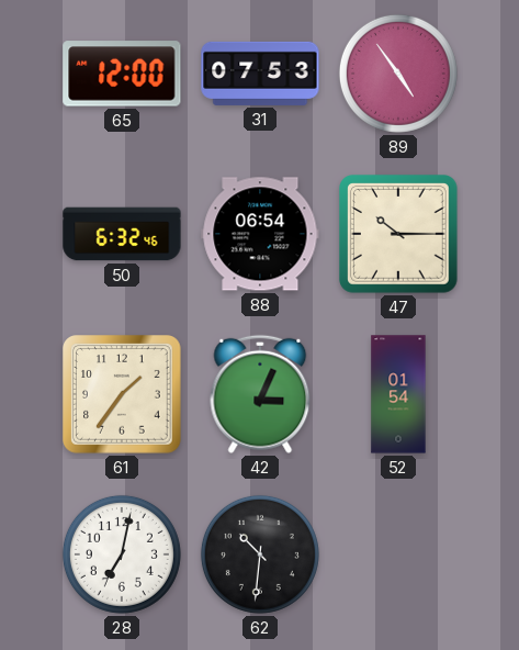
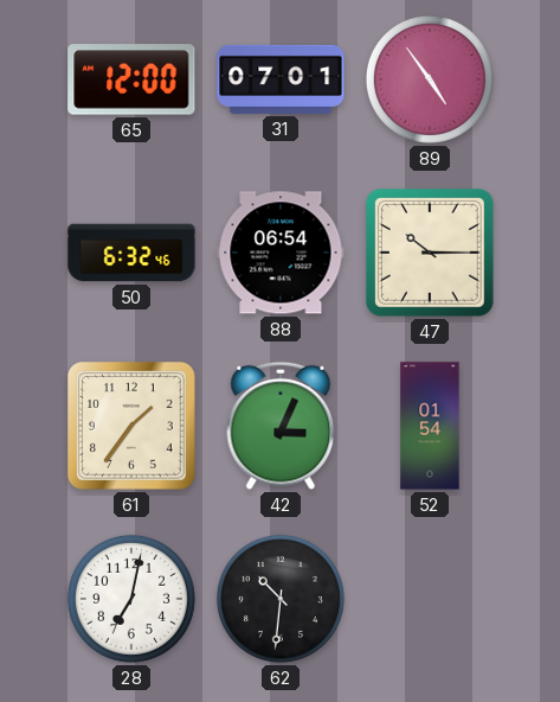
31: 07:53 -> 07:01 (281, 79)
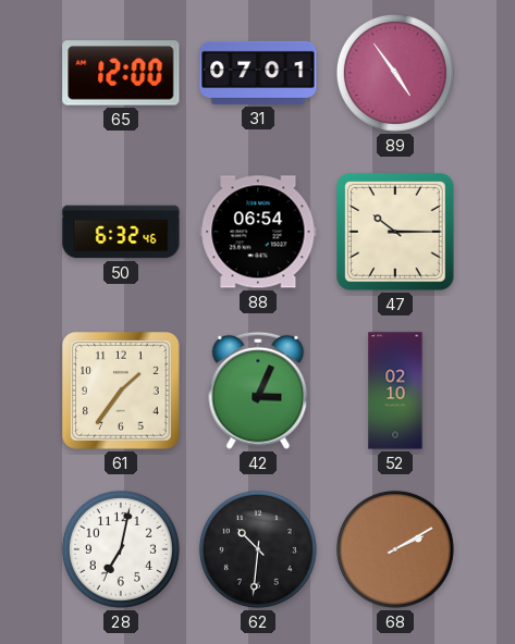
52: 01:54 -> 02:10 (395, 391)
68: none -> 2:10 (395, 549)
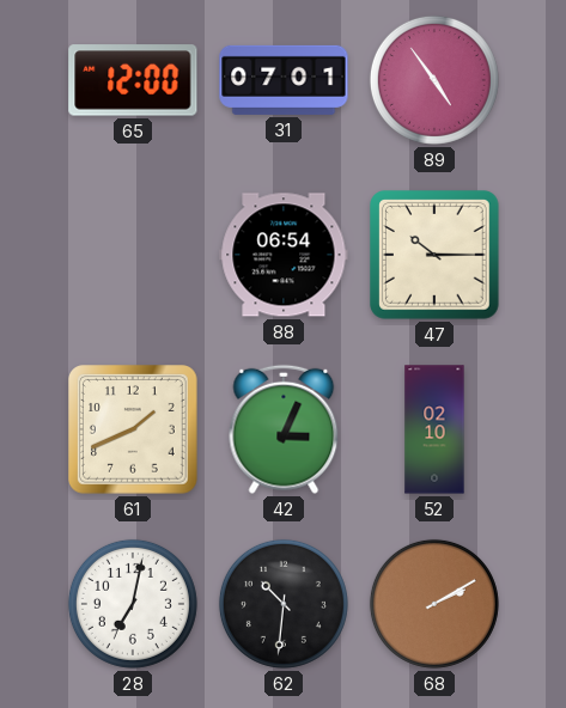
50: 6:32 -> none (121, 232)
61: 1:36 -> 1:41 (134, 431)
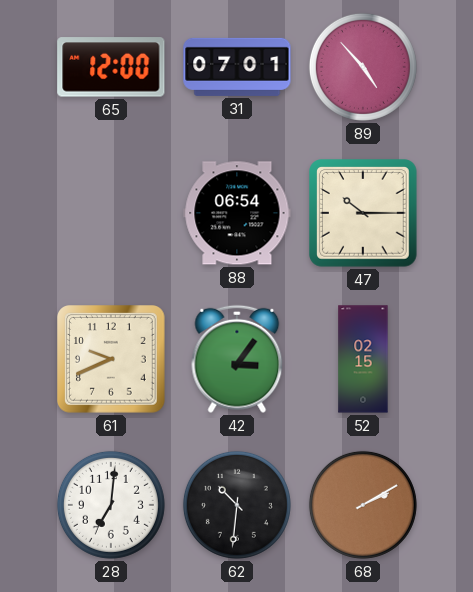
89: 4:54 -> 4:53 (363, 67)
61: 1:41 -> 9:41 (112, 360)
42: 3:04 -> 3:06 (237, 359)
52: 02:10 -> 02:15 (363, 359)
28: 7:02 -> 7:01 (111, 505)
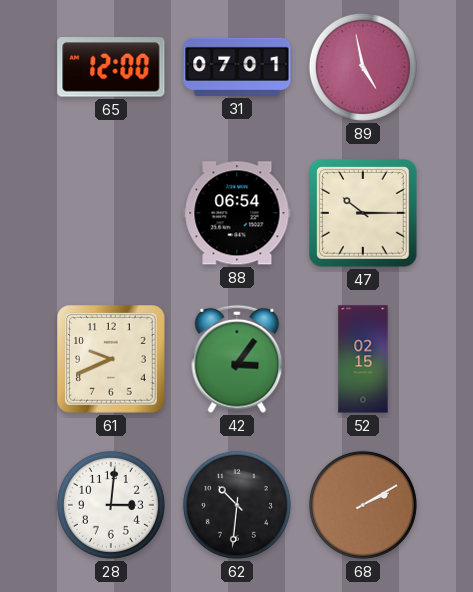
89: 4:53 -> 4:58 (363, 67)
28: 7:01 -> 3:01 (111, 505)
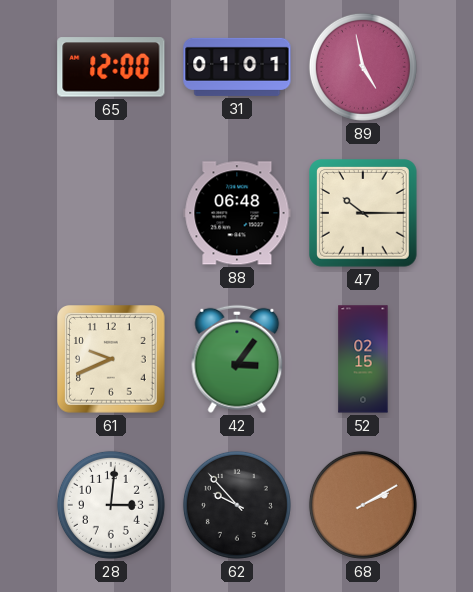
31: 07:01 -> 01:01 (237, 67)
88: 06:54 -> 06:48 (237, 213)
62: 10:31 -> 9:53 (237, 505)
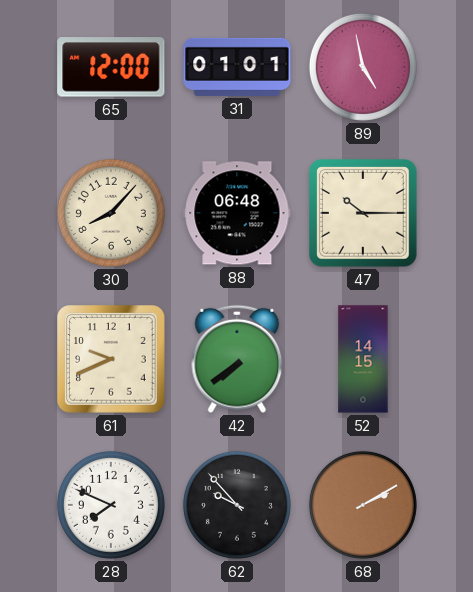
30: none -> 8:07 (111, 213)
42: 3:06 -> 7:39 (237, 359)
52: 02:15 -> 14:15 (363, 359)
28: 3:01 -> 7:49 (111, 505)
